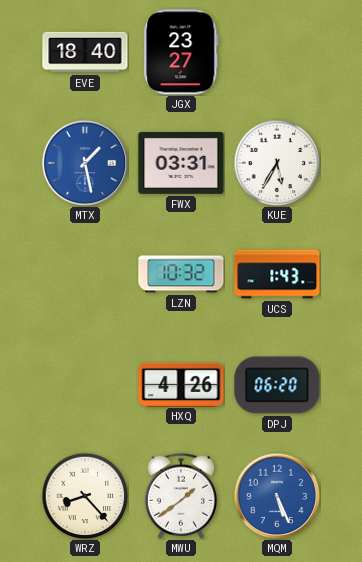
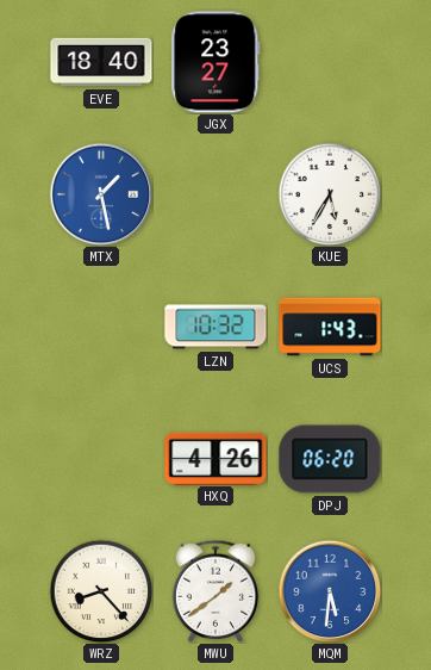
FWX: 03:31 -> none (181, 163)
MQM: 5:26 -> 5:31 (330, 591)
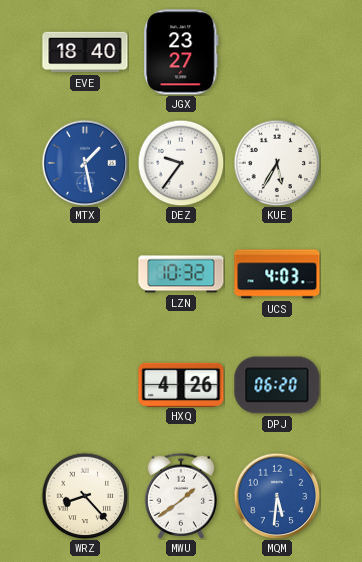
DEZ: none -> 9:36 (181, 163)
UCS: 1:43 -> 4:03 (277, 274)
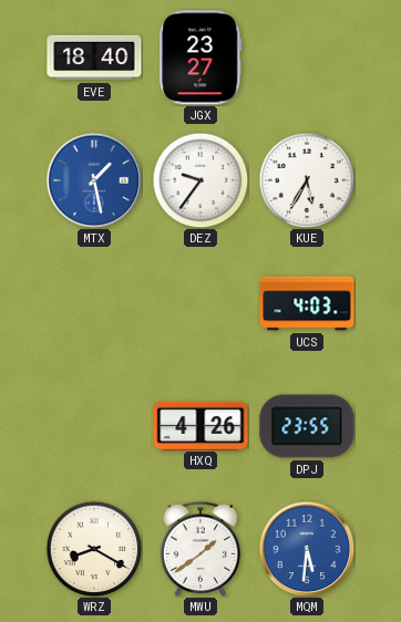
LZN: 10:32 -> none (181, 274)
DPJ: 06:20 -> 23:55 (307, 426)
WRZ: 8:23 -> 8:20 (94, 549)
